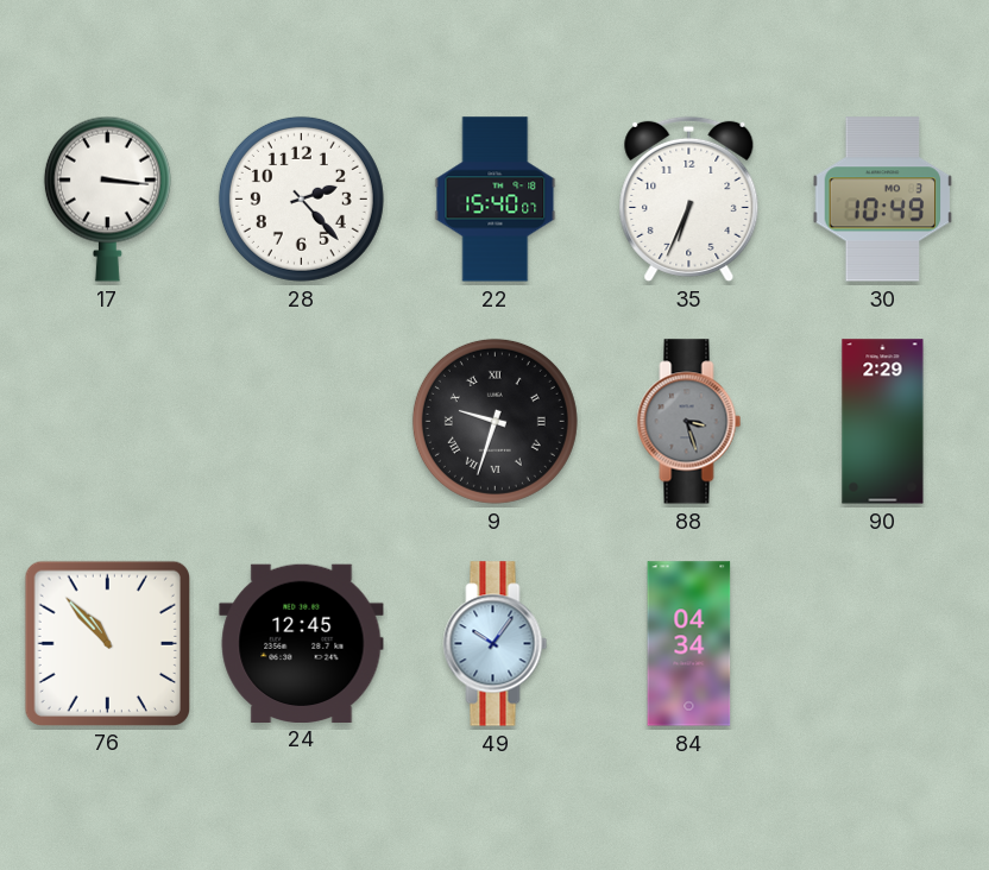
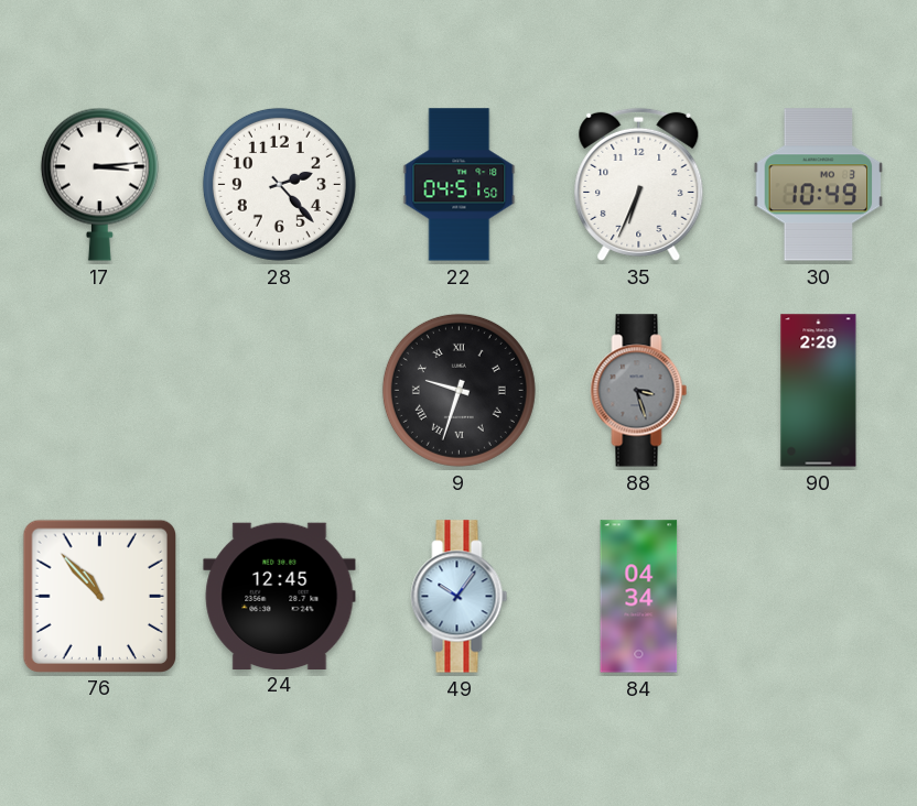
17: 3:16 -> 3:14 (99, 184)
22: 15:40 -> 04:51 (460, 185)
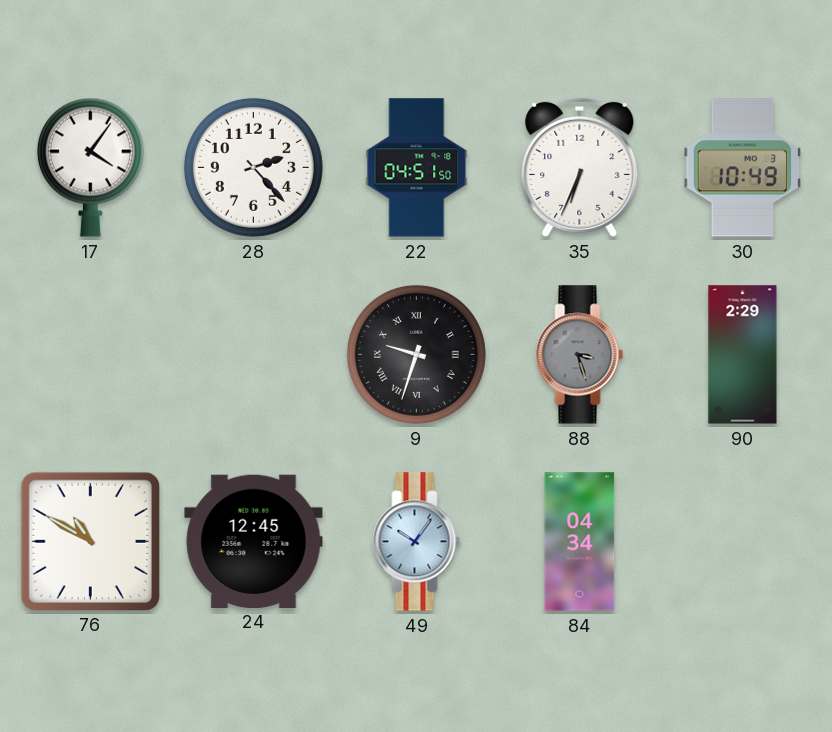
17: 3:14 -> 4:06 (90, 167)
76: 10:53 -> 10:50 (90, 541)
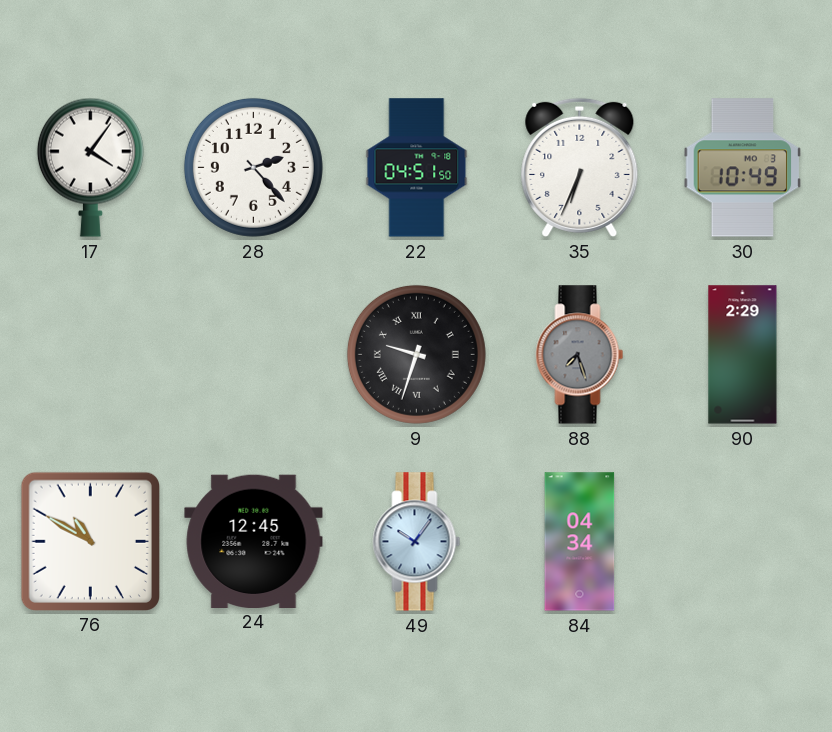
88: 3:27 -> 7:27 (580, 355)
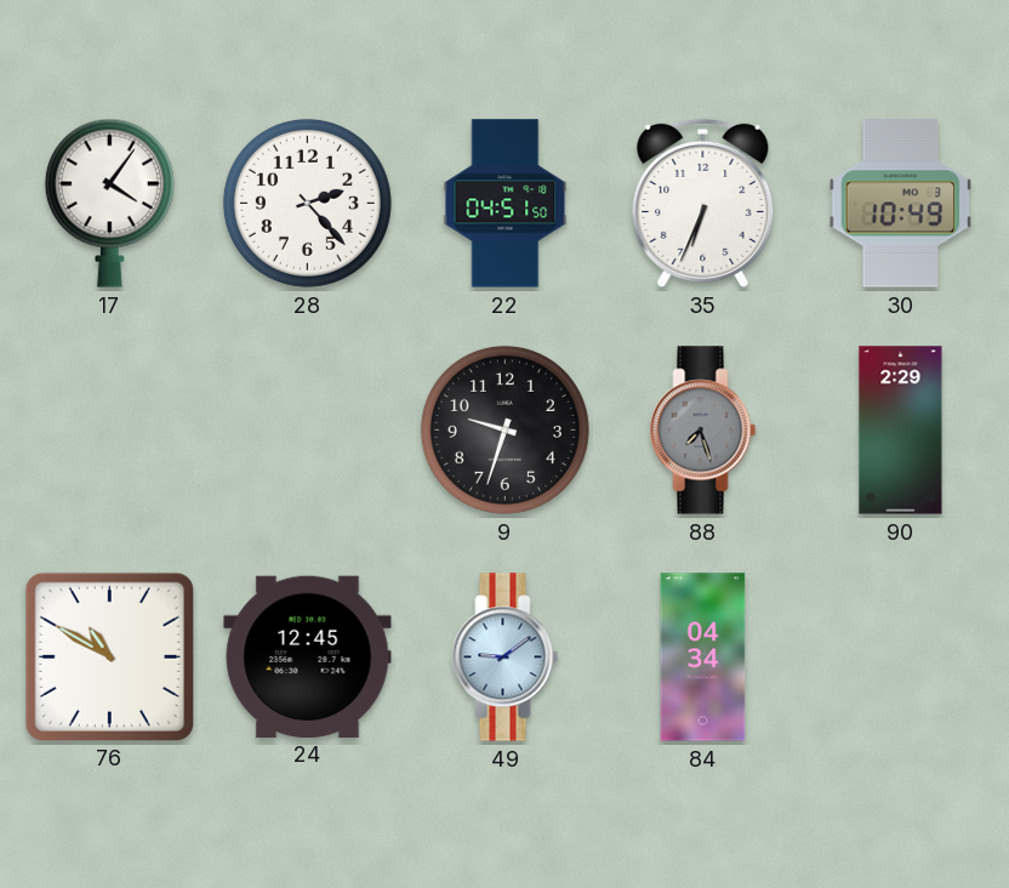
9 numerals: Roman -> Arabic (504, 429)
49: 10:06 -> 9:09 (506, 658)
